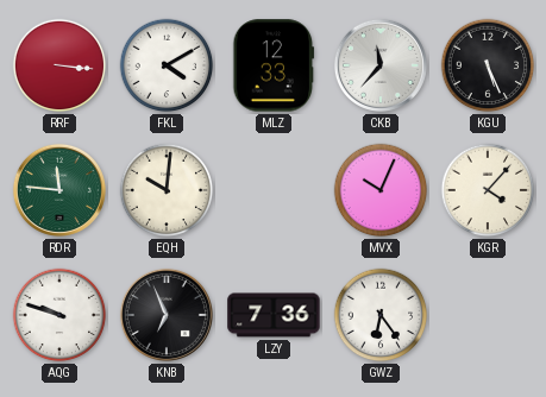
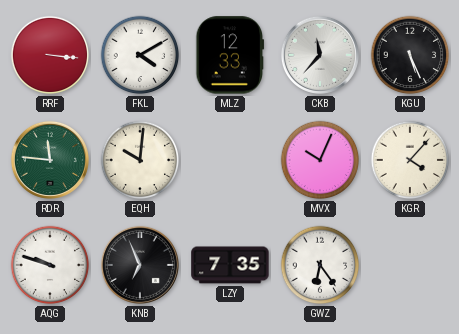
LZY: 7:36 -> 7:35 (230, 265)
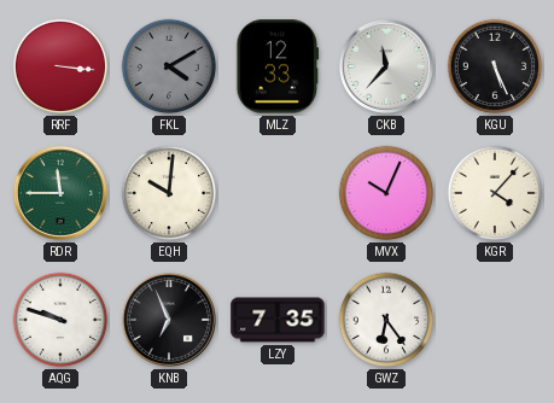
FKL dial: white -> grey (169, 66)
RDR: 11:46 -> 11:45 (60, 193)
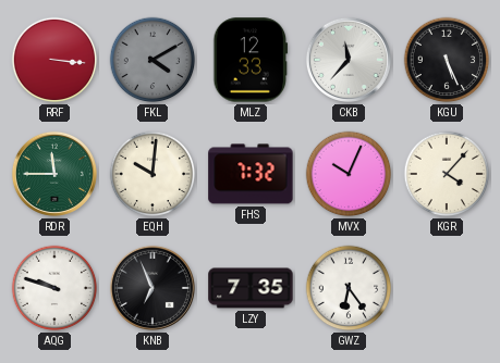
FHS: none -> 7:32 (251, 174)
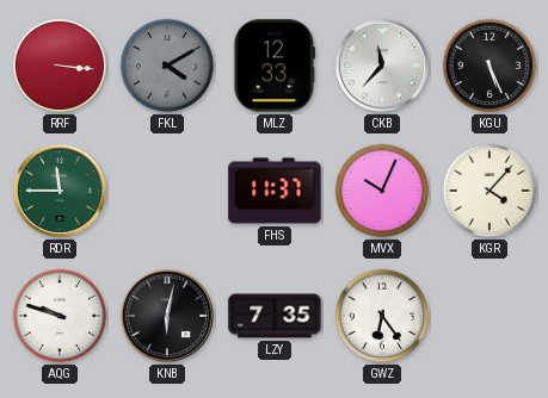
EQH: 10:01 -> none (153, 174)
FHS: 7:32 -> 11:37 (275, 191)
KNB: 6:56 -> 6:02 (167, 316)
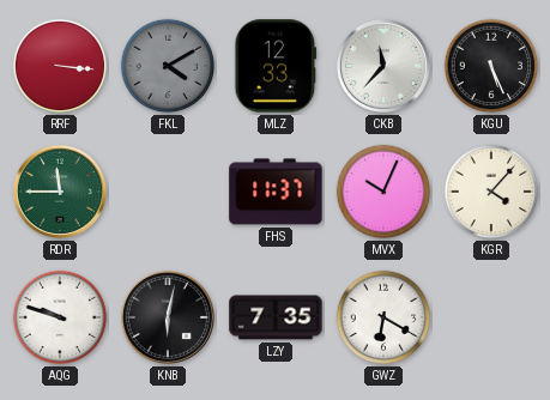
GWZ: 6:24 -> 6:20 (383, 317)
